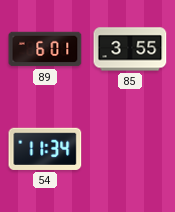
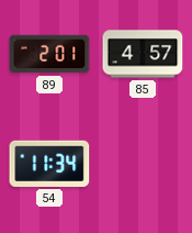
89: 6:01 -> 2:01 (49, 54)
85: 3:55 -> 4:57 (143, 54)
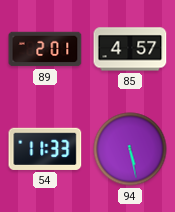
54: 11:34 -> 11:33 (45, 149)
94: none -> 5:28 (130, 149)
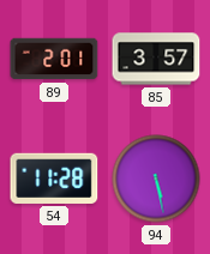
85: 4:57 -> 3:57 (156, 59)
54: 11:33 -> 11:28 (54, 179)
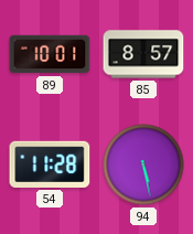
89: 2:01 -> 10:01 (50, 54)
85: 3:57 -> 8:57 (143, 54)
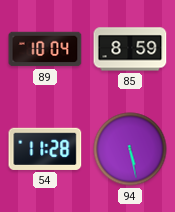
89: 10:01 -> 10:04 (45, 49)
85: 8:57 -> 8:59 (130, 49)
